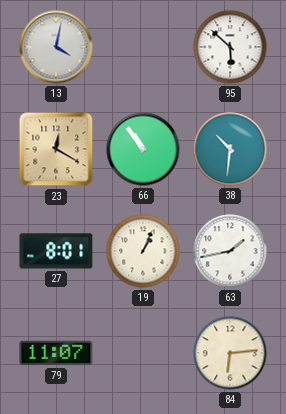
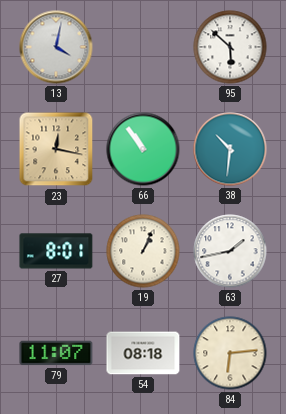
23: 12:20 -> 12:17 (56, 149)
54: none -> 08:18 (143, 353)
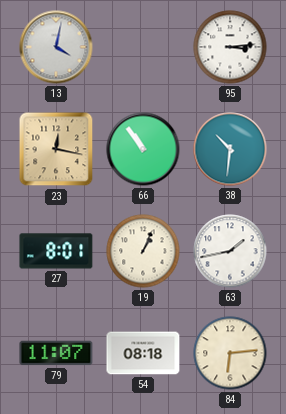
95: 5:52 -> 3:14 (230, 47)
